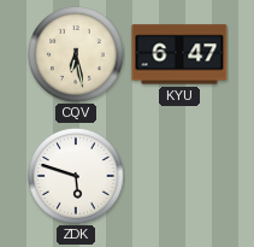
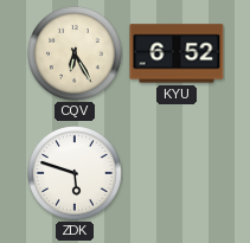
CQV: 6:28 -> 6:25 (75, 53)
KYU: 6:47 -> 6:52 (177, 53)
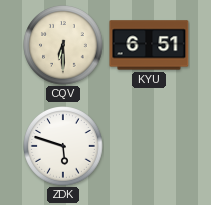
CQV: 6:25 -> 6:30 (63, 45)
KYU: 6:52 -> 6:51 (149, 45)
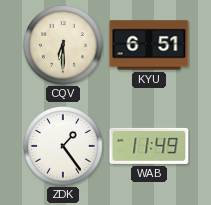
ZDK: 5:48 -> 1:24 (63, 146)
WAB: none -> 11:49 (149, 146)
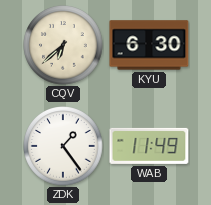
CQV: 6:30 -> 6:38 (63, 45)
KYU: 6:51 -> 6:30 (149, 45)
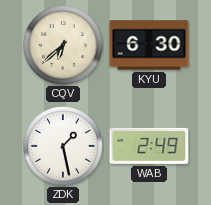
ZDK: 1:24 -> 1:28 (63, 146)
WAB: 11:49 -> 2:49 (149, 146)
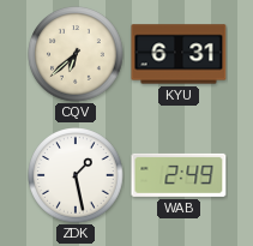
KYU: 6:30 -> 6:31 (179, 54)
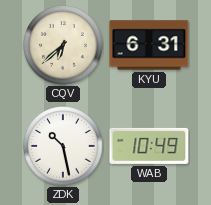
ZDK: 1:28 -> 10:28 (63, 146)
WAB: 2:49 -> 10:49 (149, 146)
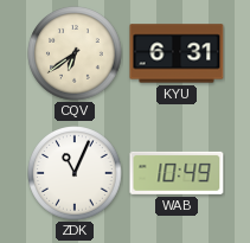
CQV: 6:38 -> 6:39 (75, 53)
ZDK: 10:28 -> 11:04 (75, 173)
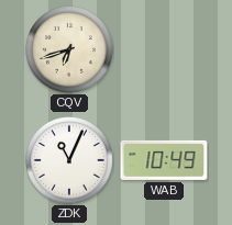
CQV: 6:39 -> 6:42 (69, 49)
KYU: 6:31 -> none (177, 53)
